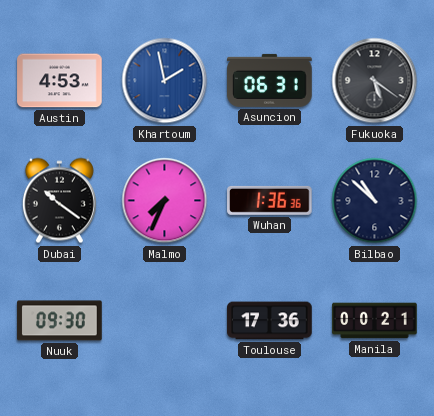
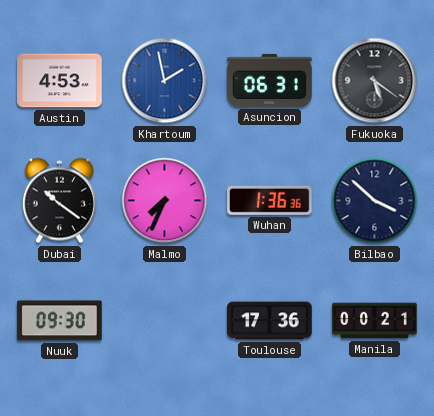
Bilbao: 10:52 -> 3:52 (375, 201)
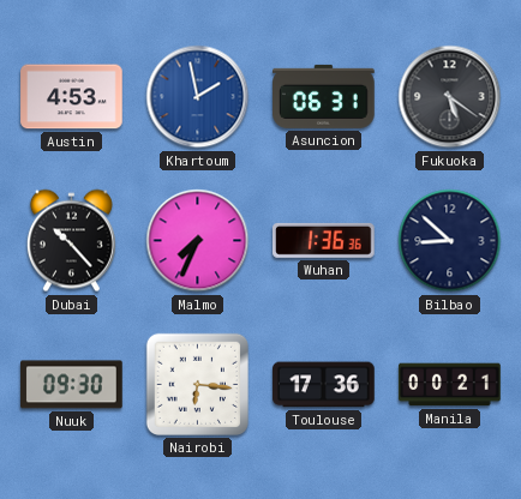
Dubai: 10:21 -> 10:23 (71, 241)
Bilbao: 3:52 -> 8:52 (450, 241)
Nairobi: none -> 6:16 (197, 384)
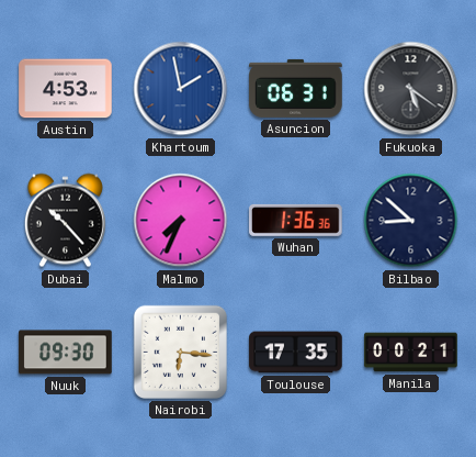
Toulouse: 17:36 -> 17:35 (296, 353)
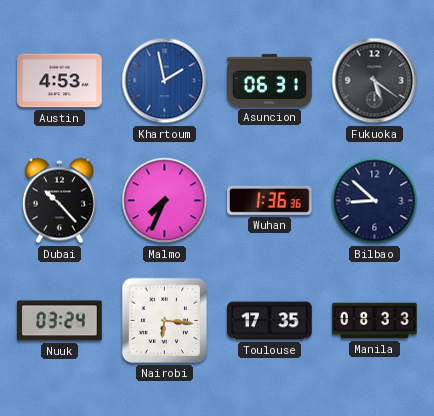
Nuuk: 09:30 -> 03:24 (60, 321)
Manila: 00:21 -> 08:33 (375, 321)
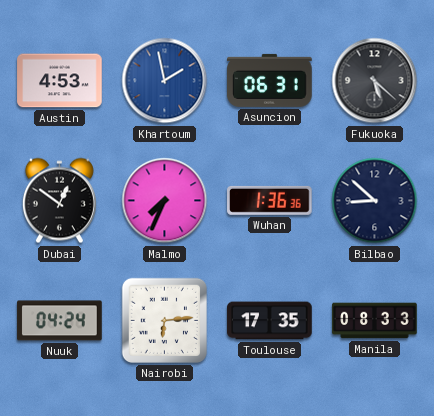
Fukuoka: 5:21 -> 5:22 (375, 81)
Dubai: 10:23 -> 12:51 (59, 201)
Nuuk: 03:24 -> 04:24 (60, 321)
Nairobi: 6:16 -> 6:14 (164, 320)
